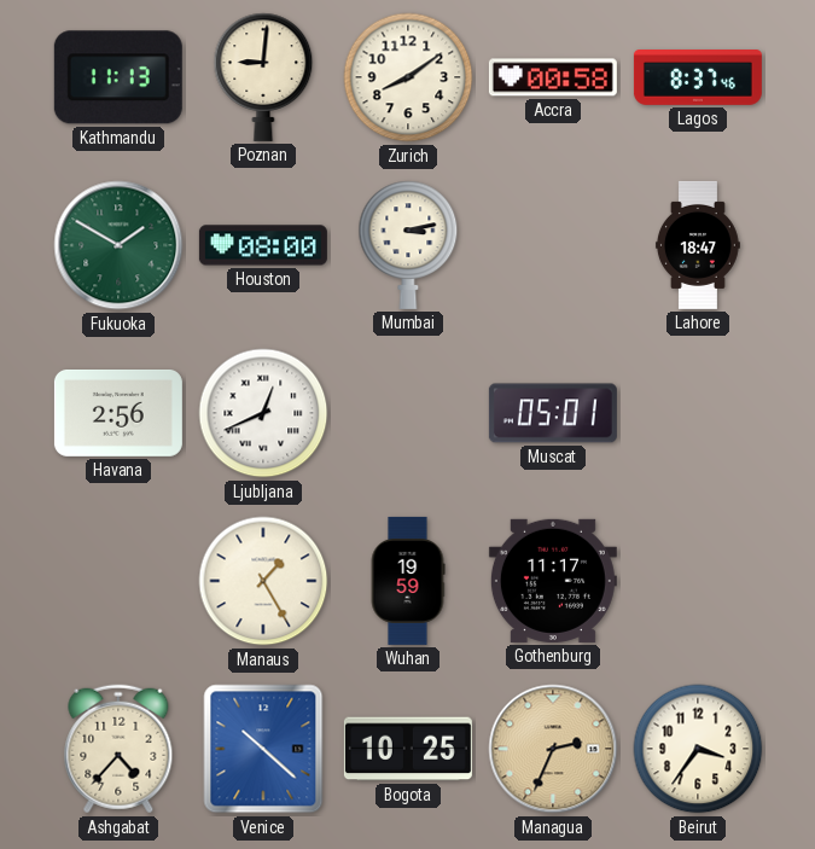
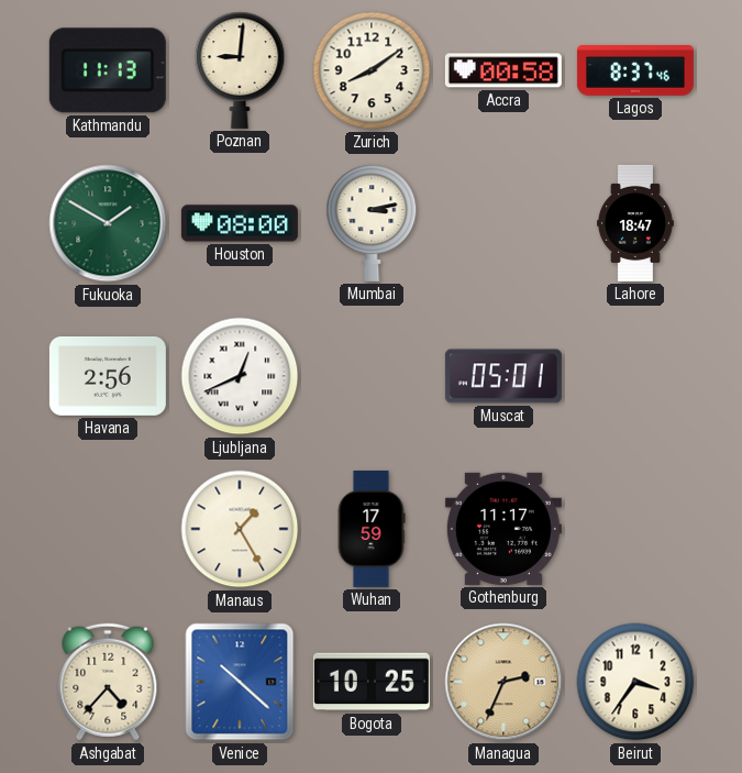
Wuhan: 19:59 -> 17:59 (372, 529)
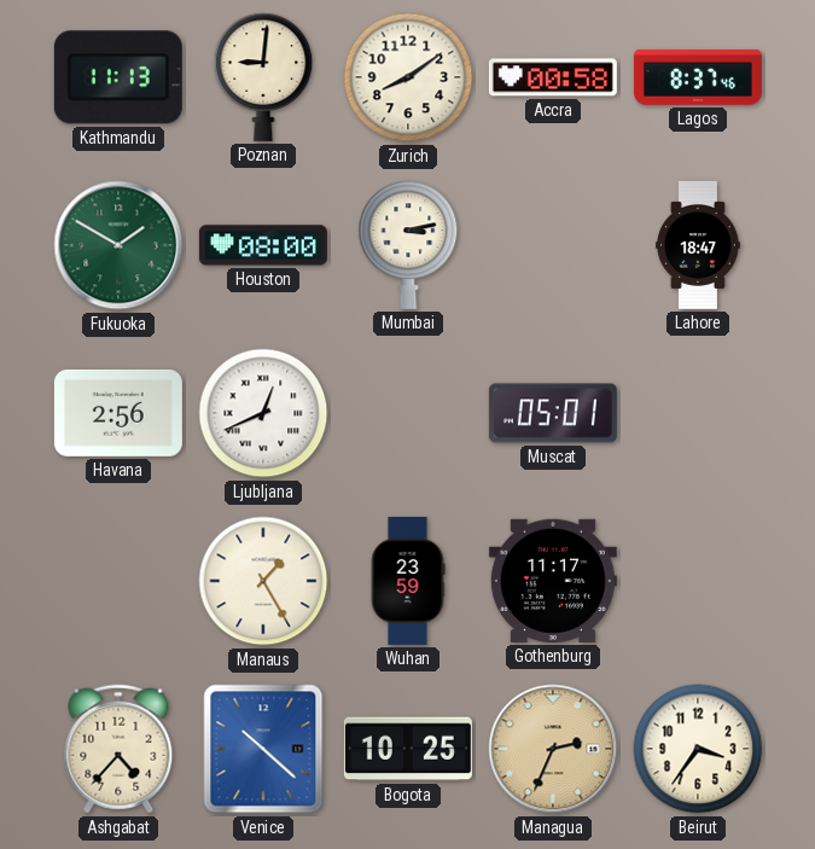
Wuhan: 17:59 -> 23:59 (408, 581)
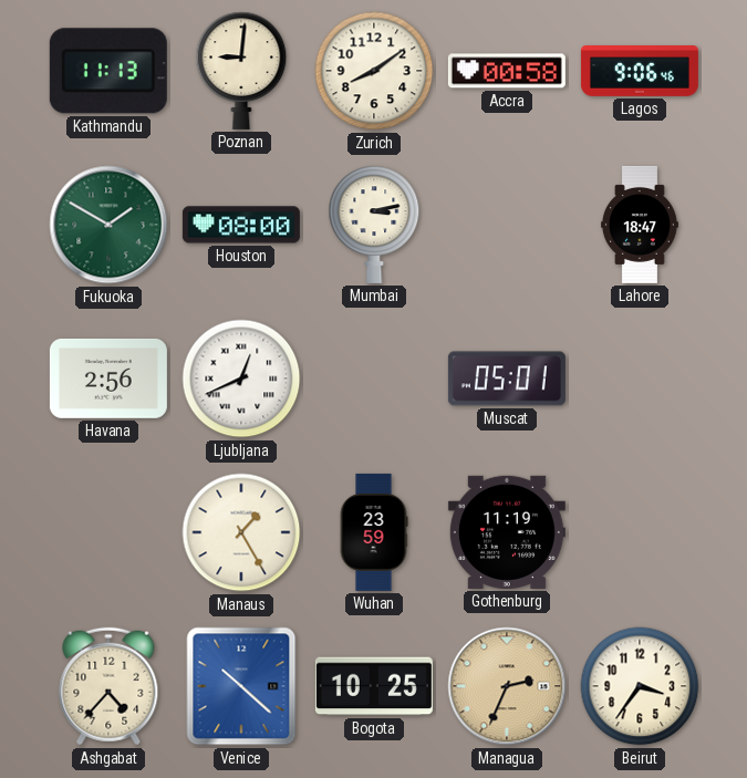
Lagos: 8:37 -> 9:06 (640, 72)
Gothenburg: 11:17 -> 11:19 (507, 532)
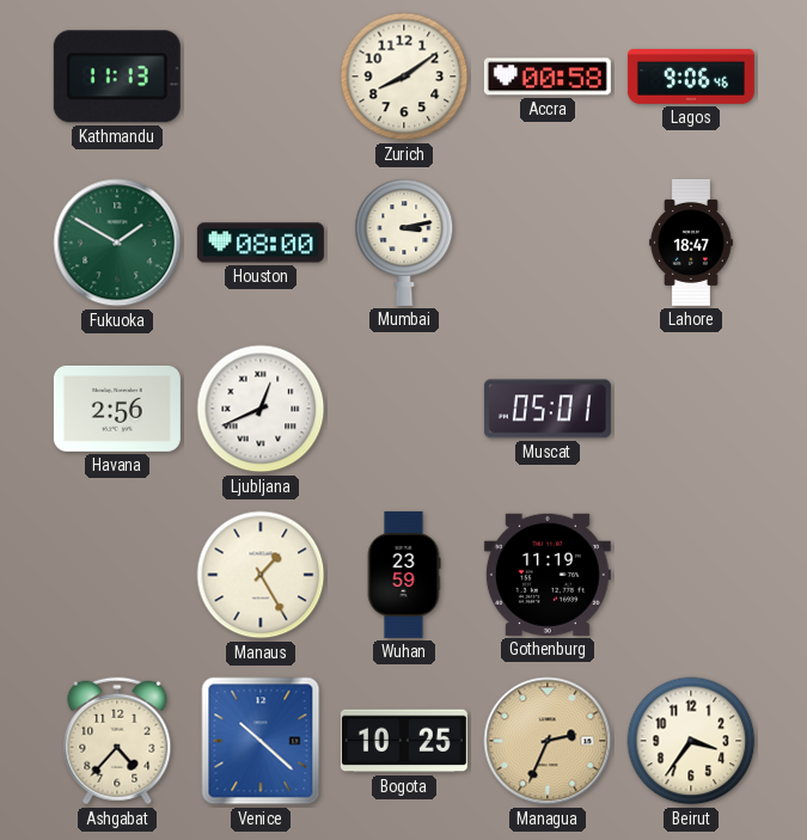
Poznan: 9:01 -> none (241, 71)
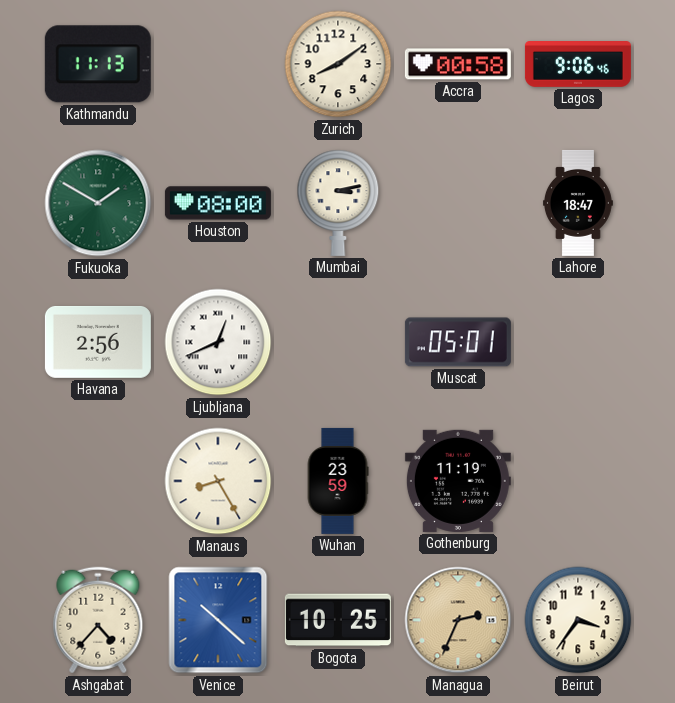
Manaus: 1:25 -> 8:25 (218, 481)
